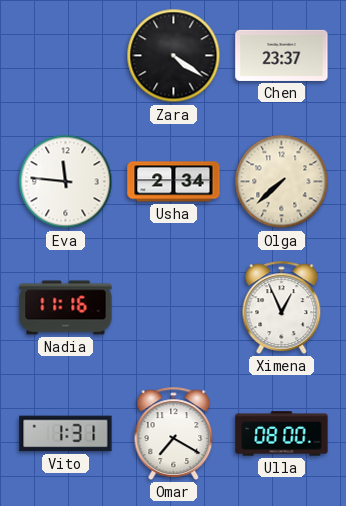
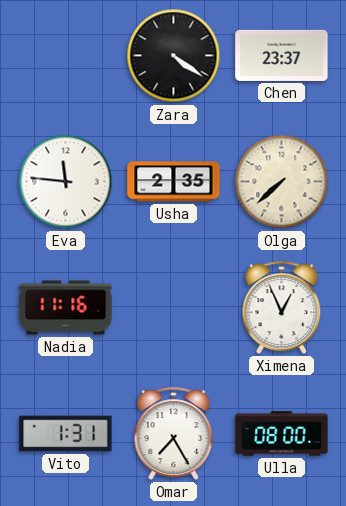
Usha: 2:34 -> 2:35 (174, 182)
Omar: 7:20 -> 7:25 (174, 433)
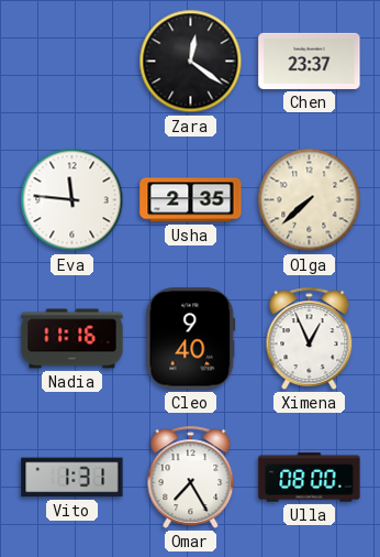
Zara: 4:21 -> 12:21 (191, 62)
Cleo: none -> 9:40 (191, 339)
